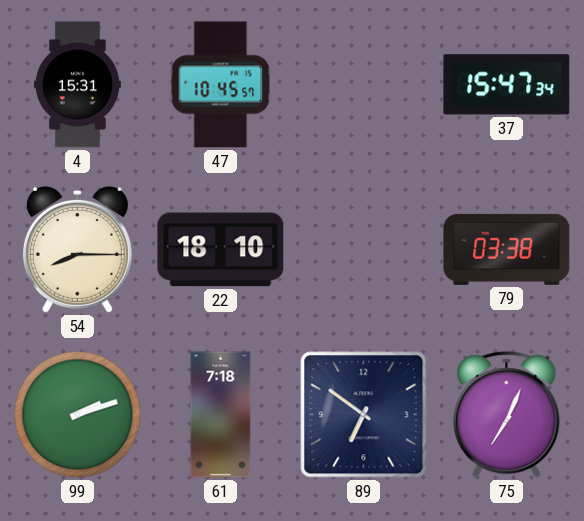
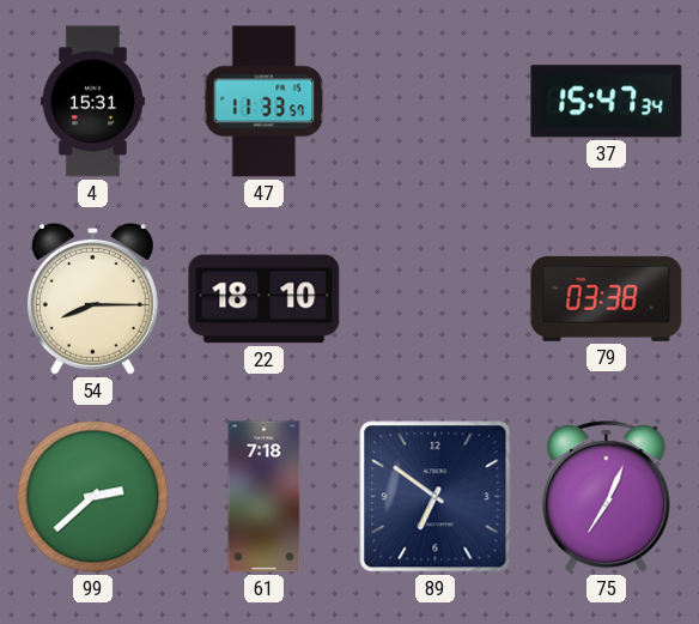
47: 10:45 -> 11:33 (265, 102)
99: 2:12 -> 2:38 (93, 497)
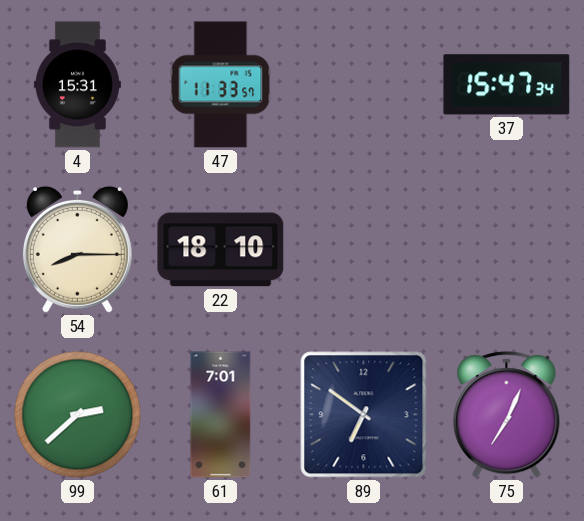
79: 03:38 -> none (607, 298)
61: 7:18 -> 7:01 (221, 415)
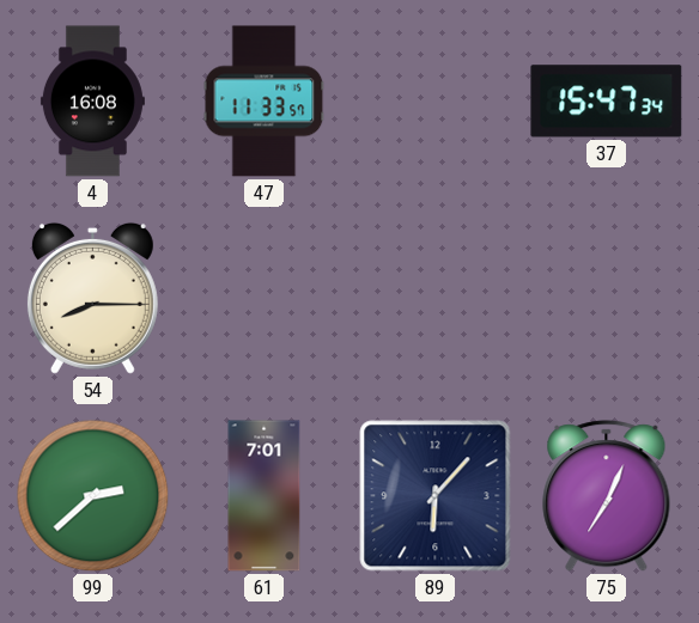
4: 15:31 -> 16:08 (92, 102)
22: 18:10 -> none (221, 250)
89: 6:51 -> 6:07 (436, 496)
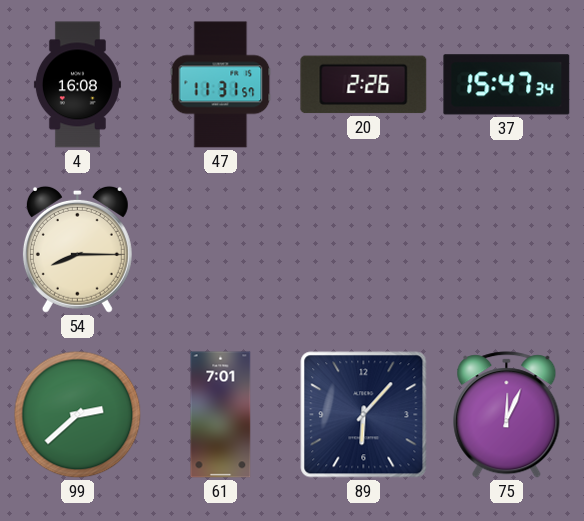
47: 11:33 -> 11:31 (221, 85)
20: none -> 2:26 (364, 85)
75: 7:04 -> 12:04 (507, 415)
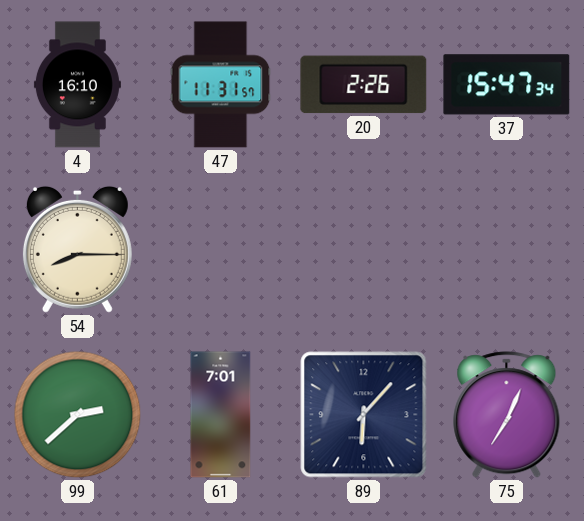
4: 16:08 -> 16:10 (77, 85)
75: 12:04 -> 7:04 (507, 415)
